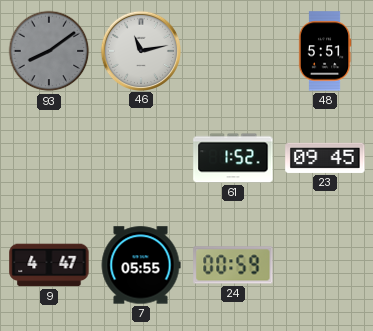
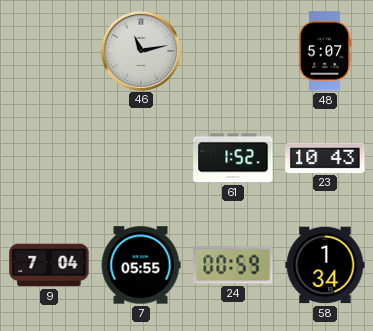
93: 8:09 -> none (49, 51)
48: 5:51 -> 5:07 (325, 51)
23: 09:45 -> 10:43 (325, 158)
9: 4:47 -> 7:04 (49, 265)
58: none -> 1:34 (325, 265)
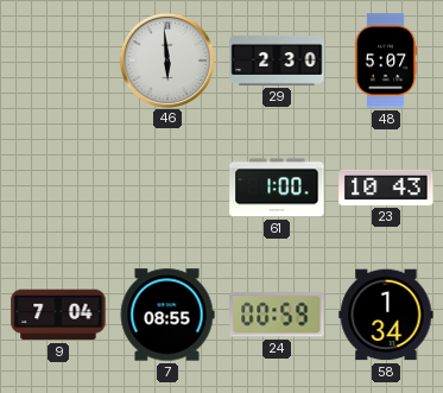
46: 11:13 -> 5:59 (166, 59)
29: none -> 2:30 (277, 61)
61: 1:52 -> 1:00 (277, 188)
7: 05:55 -> 08:55 (167, 315)
